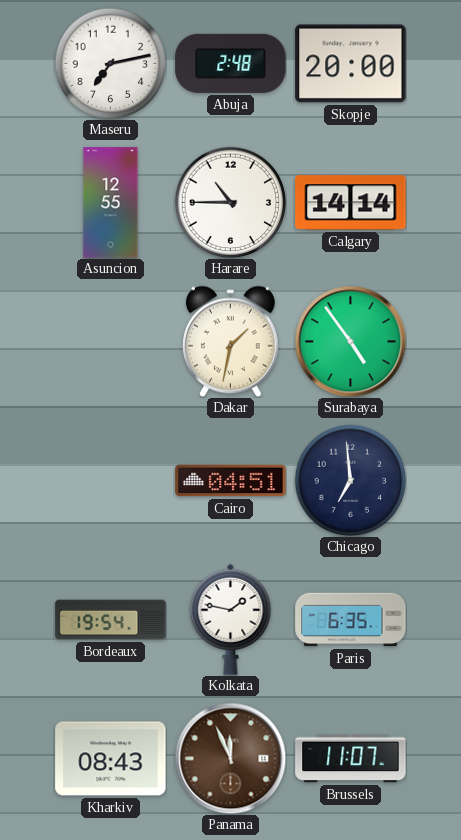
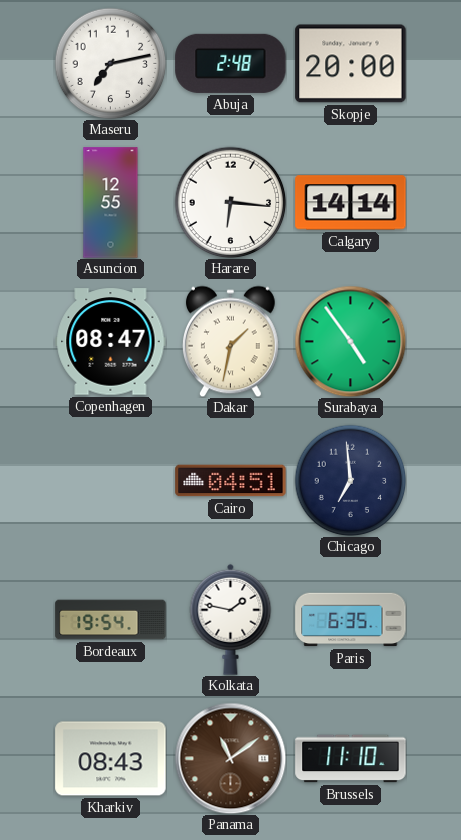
Harare: 10:45 -> 6:16 (230, 202)
Copenhagen: none -> 08:47 (111, 342)
Panama: 11:56 -> 11:09 (230, 758)
Brussels: 11:07 -> 11:10 (351, 759)
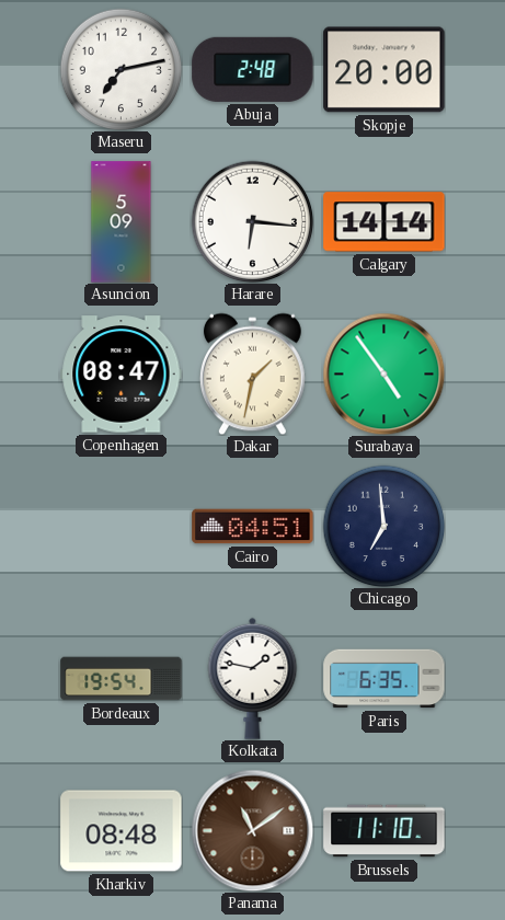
Asuncion: 12:55 -> 5:09 (122, 222)
Kharkiv: 08:43 -> 08:48 (122, 831)
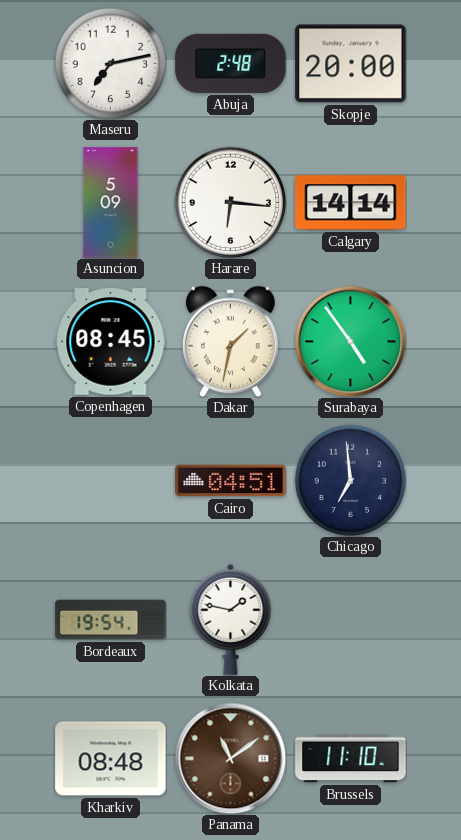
Copenhagen: 08:47 -> 08:45 (111, 342)
Paris: 6:35 -> none (385, 679)
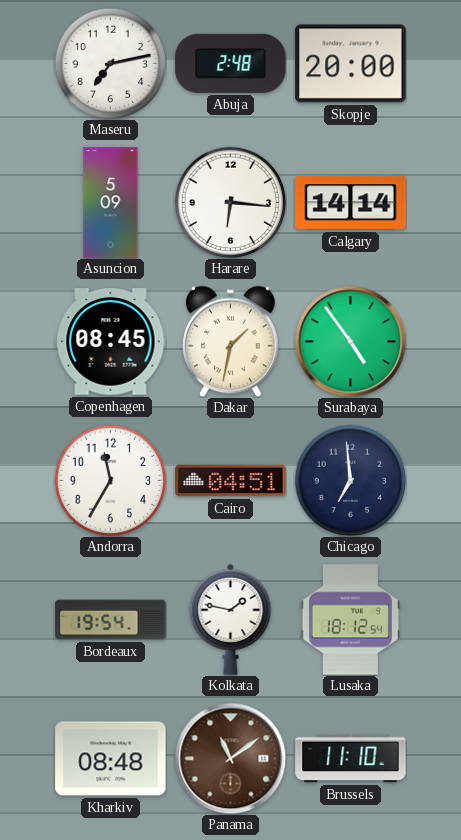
Andorra: none -> 11:35 (110, 480)
Lusaka: none -> 18:12 (350, 620)
